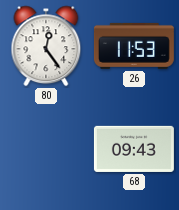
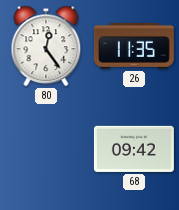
26: 11:53 -> 11:35 (134, 46)
68: 09:43 -> 09:42 (134, 149)
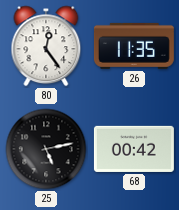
25: none -> 5:13 (46, 149)
68: 09:42 -> 00:42 (134, 149)
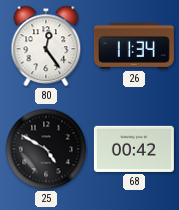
26: 11:35 -> 11:34 (134, 46)
25: 5:13 -> 4:50 (46, 149)
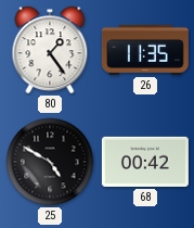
80: 12:24 -> 1:24 (50, 50)
26: 11:34 -> 11:35 (145, 50)
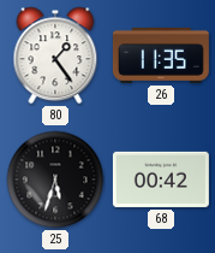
25: 4:50 -> 5:33 (55, 180)
